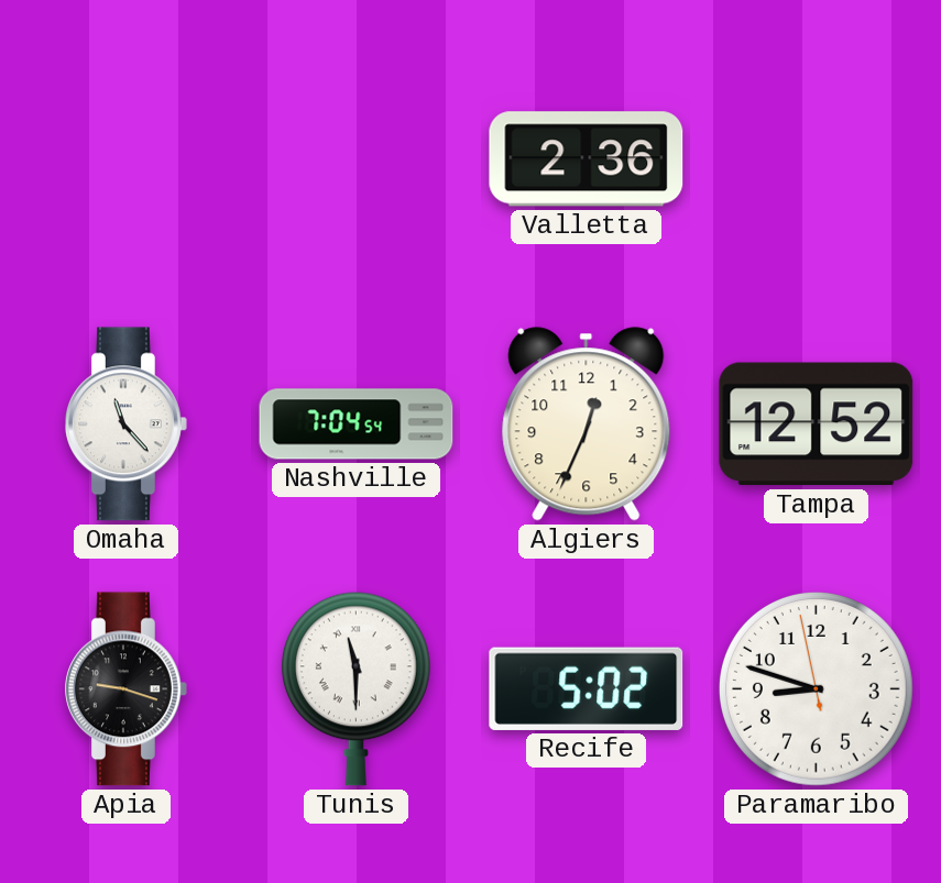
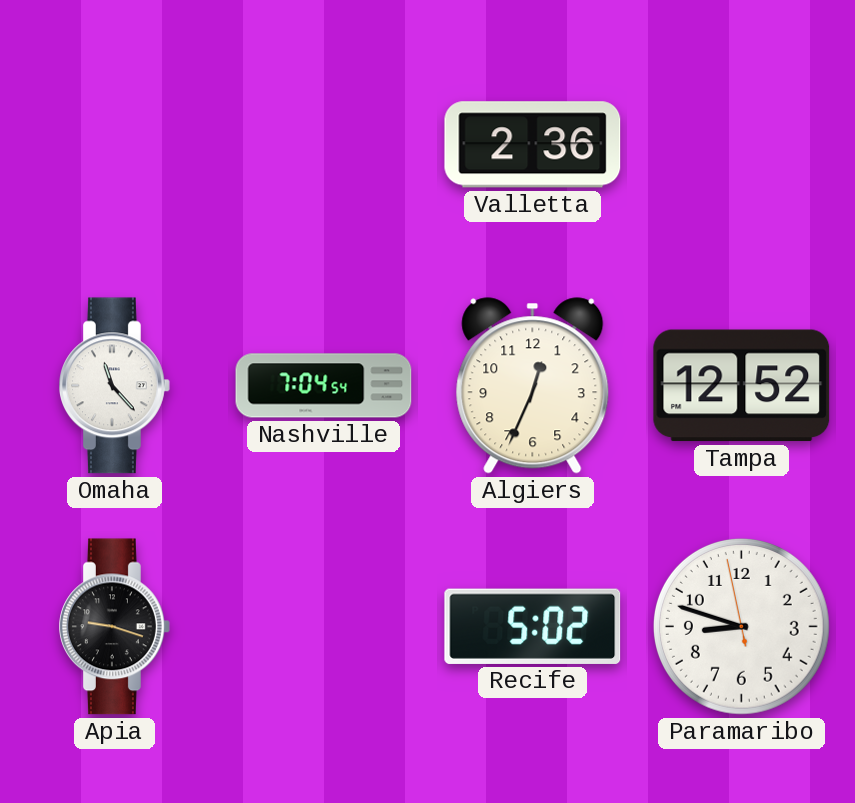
Tunis: 11:30 -> none (355, 688)
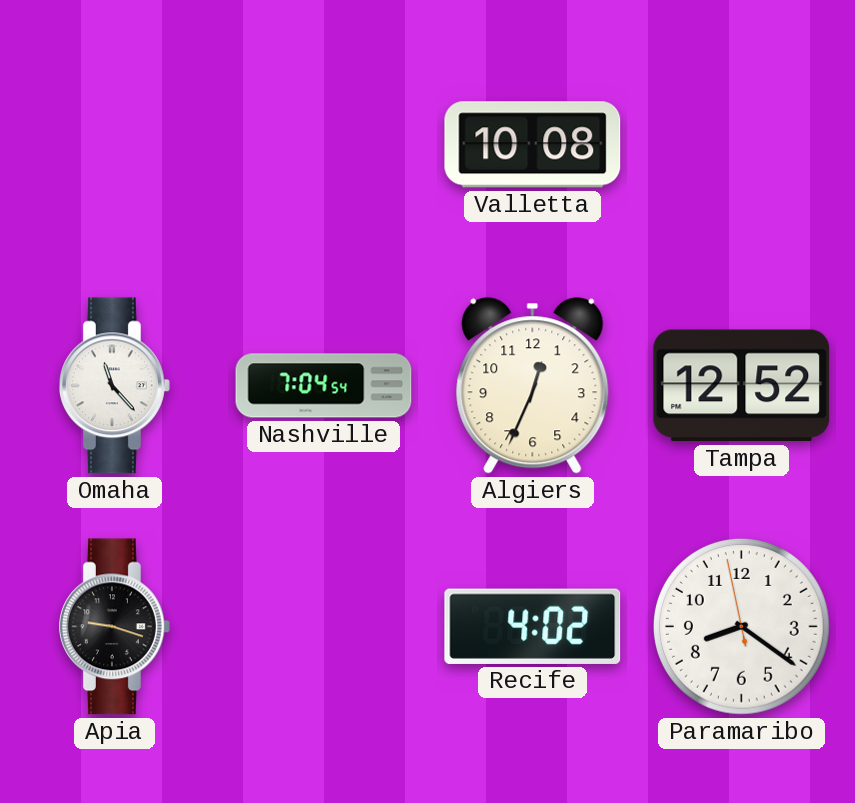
Valletta: 2:36 -> 10:08 (533, 145)
Recife: 5:02 -> 4:02 (533, 626)
Paramaribo: 8:47 -> 8:20 (741, 626)
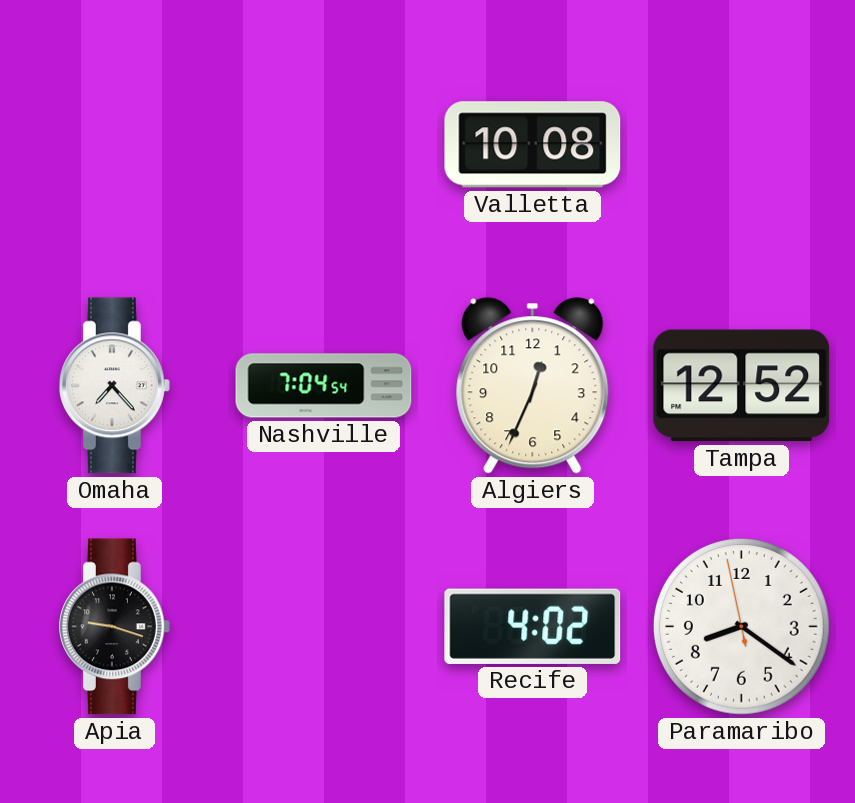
Omaha: 11:23 -> 7:23 (115, 386)
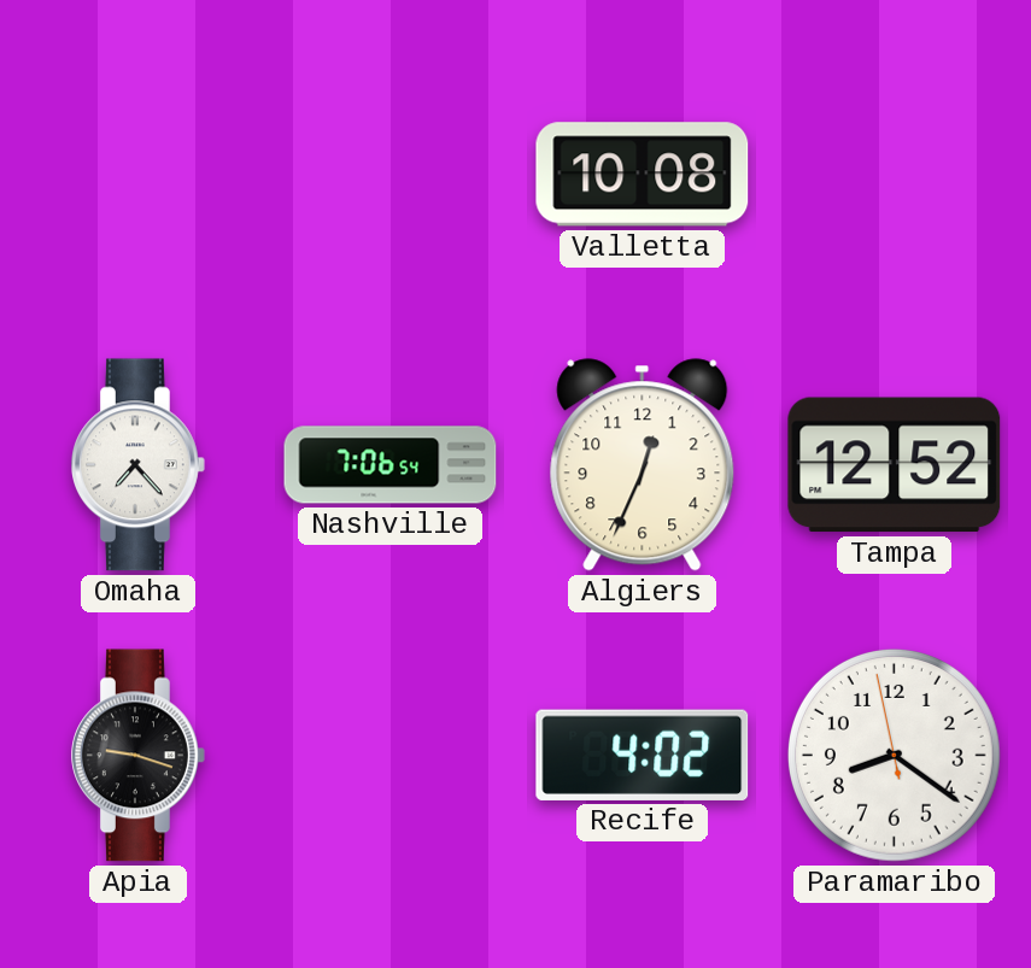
Nashville: 7:04 -> 7:06 (391, 465)
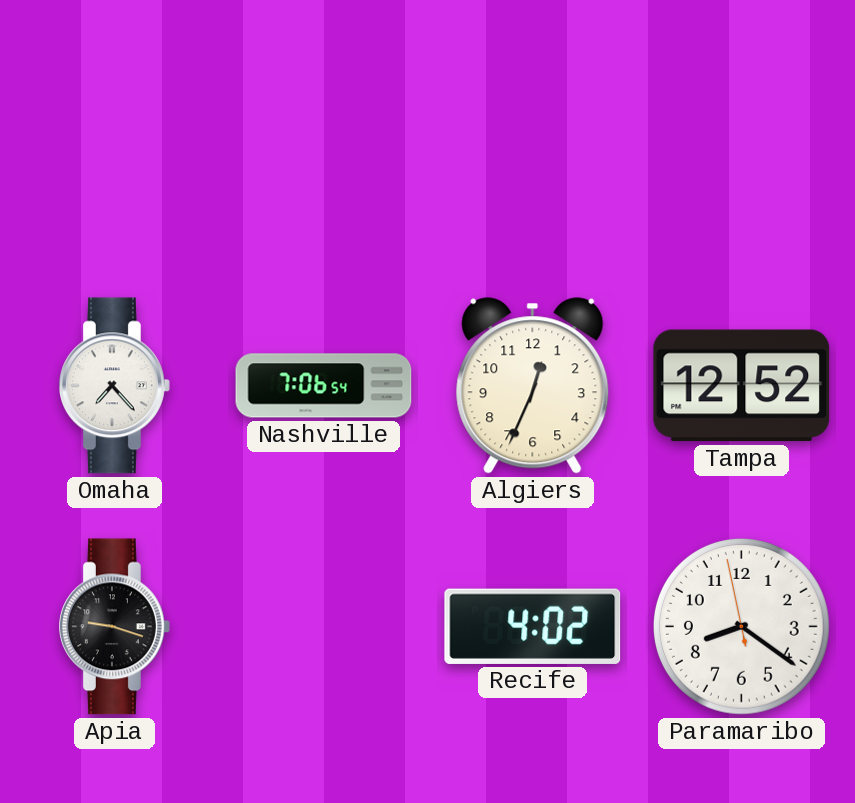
Valletta: 10:08 -> none (643, 175)
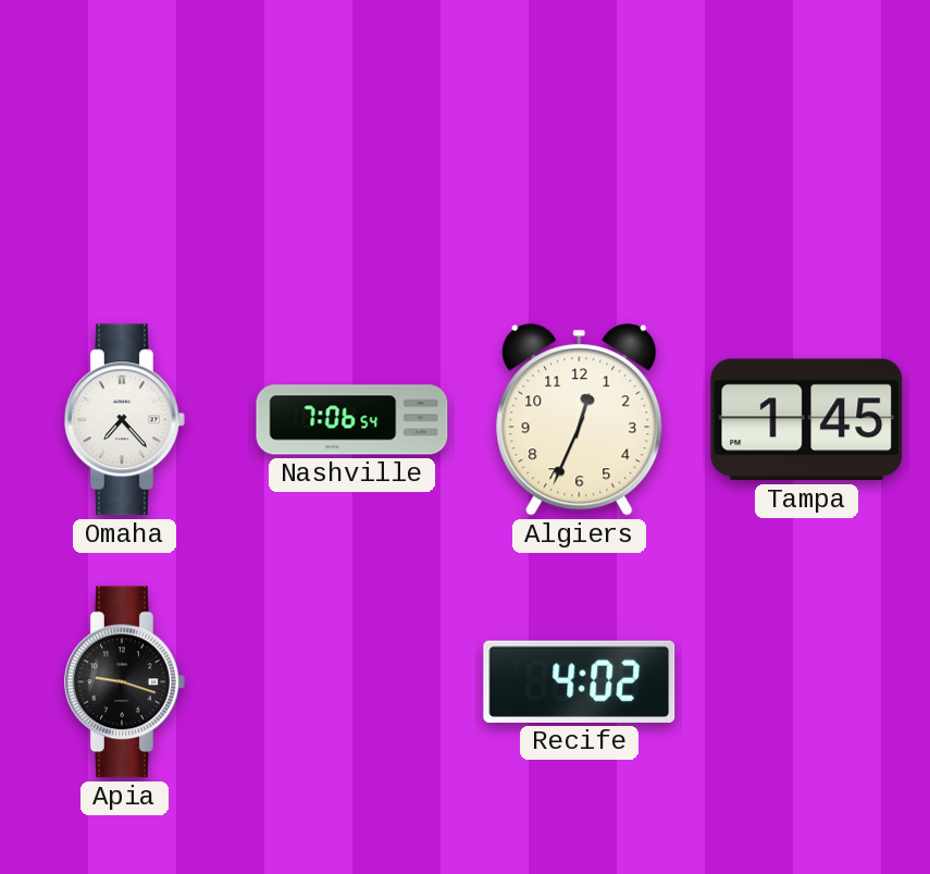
Tampa: 12:52 -> 1:45 (807, 420)
Paramaribo: 8:20 -> none (741, 626)
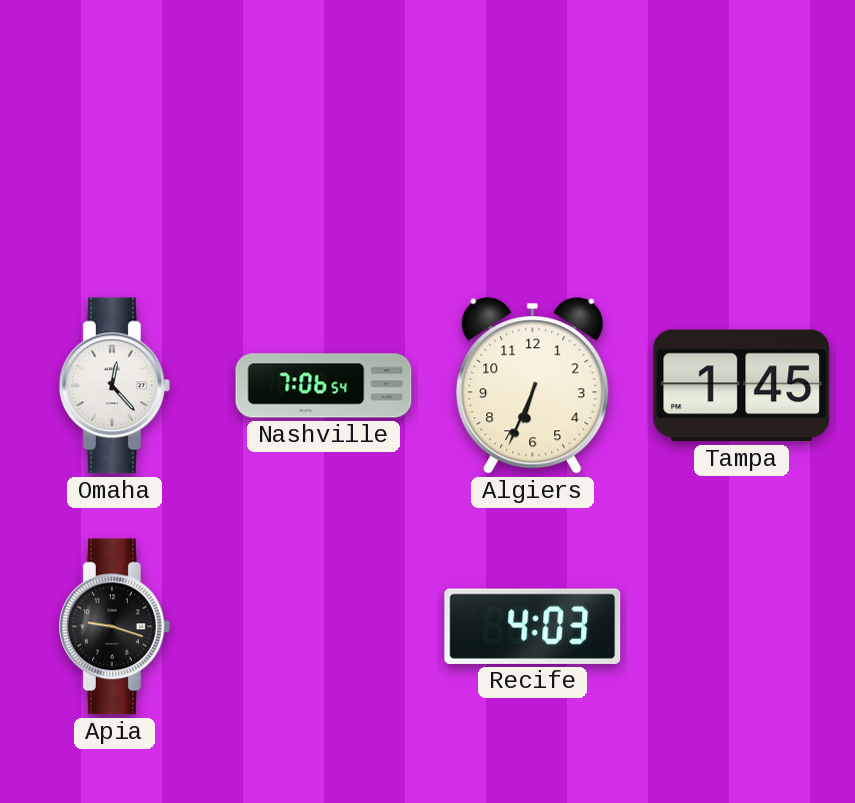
Omaha: 7:23 -> 12:23 (115, 386)
Algiers: 12:34 -> 6:34 (533, 386)
Recife: 4:02 -> 4:03 (533, 626)
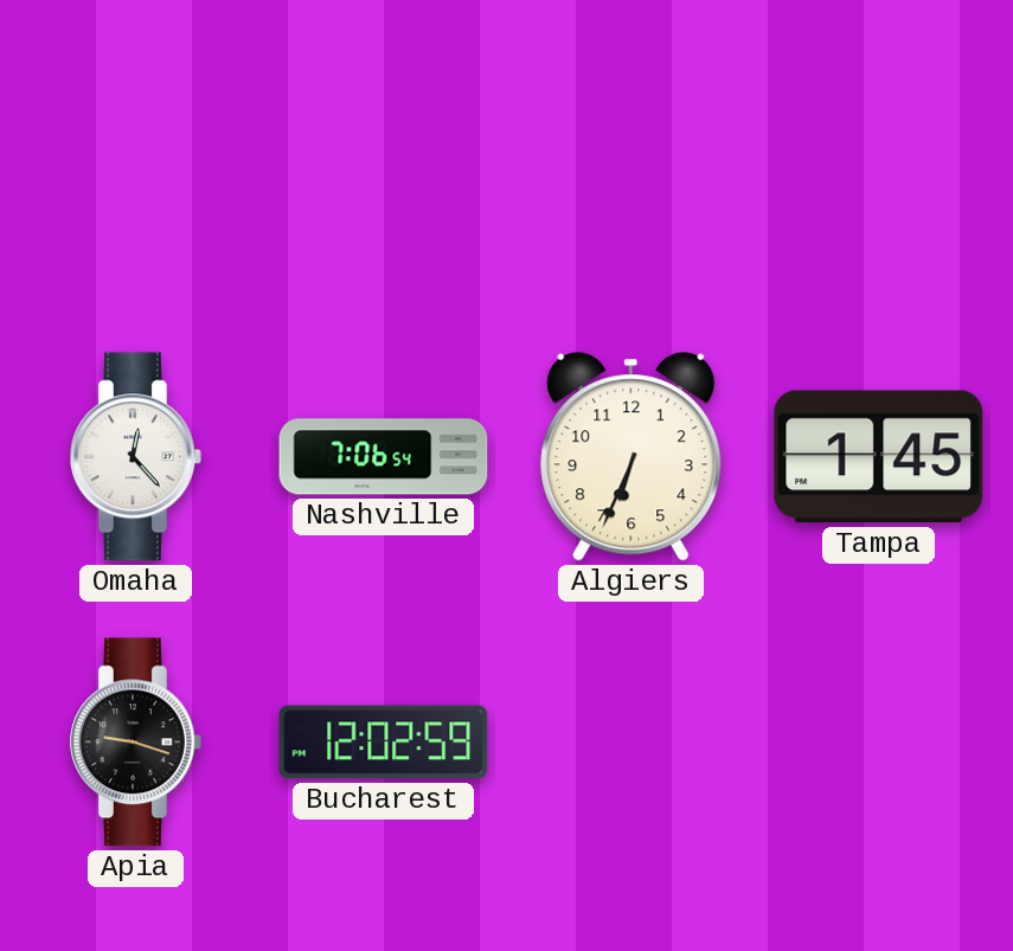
Bucharest: none -> 12:02 (384, 743)
Recife: 4:03 -> none (533, 626)
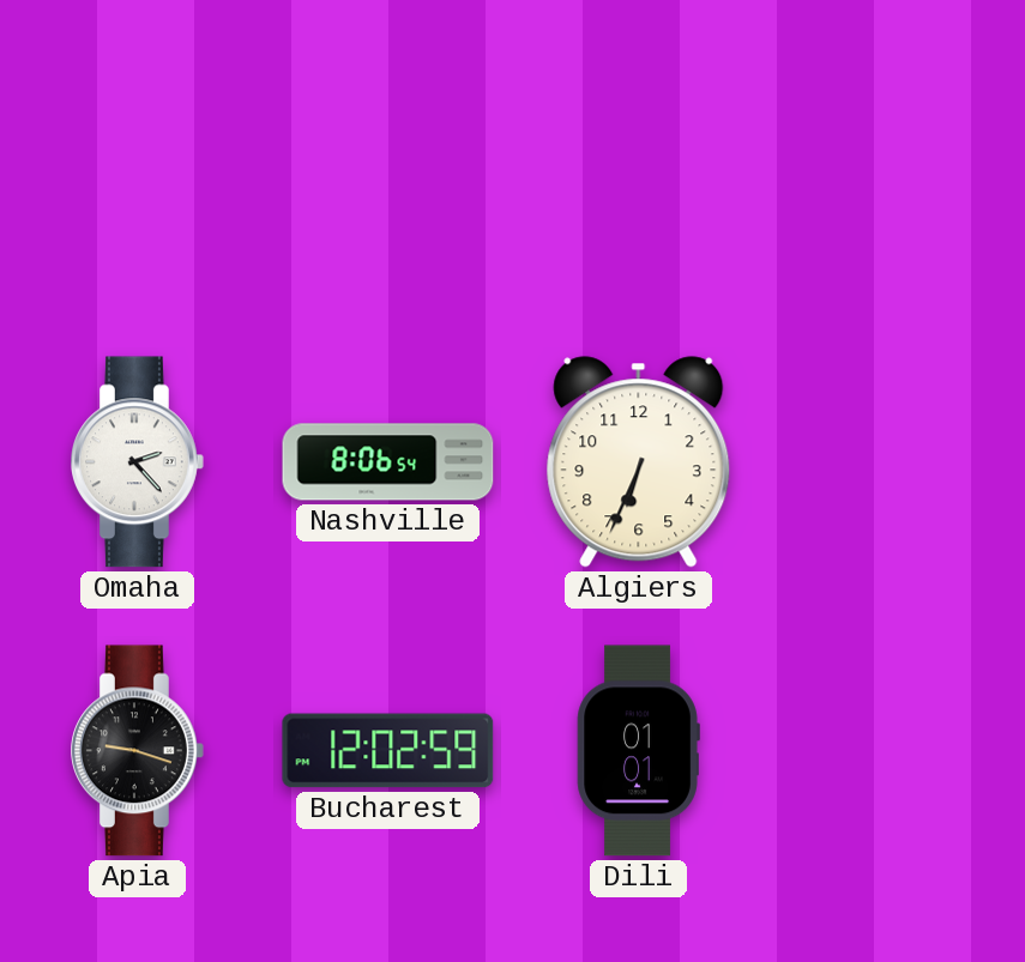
Omaha: 12:23 -> 2:23 (138, 462)
Nashville: 7:06 -> 8:06 (388, 462)
Tampa: 1:45 -> none (879, 457)
Dili: none -> 01:01 (638, 751)
